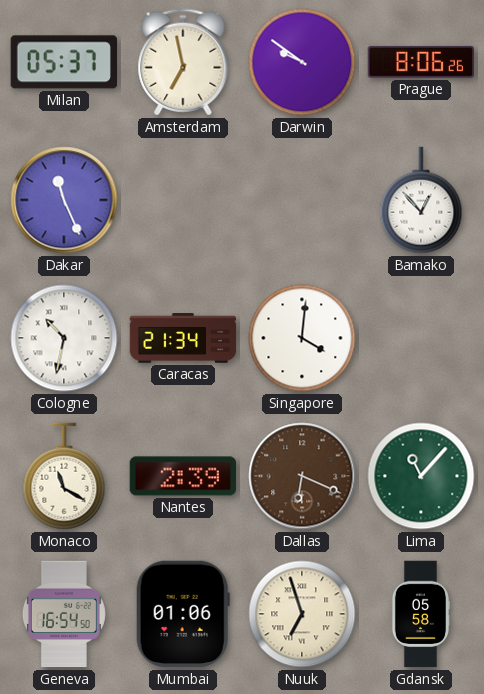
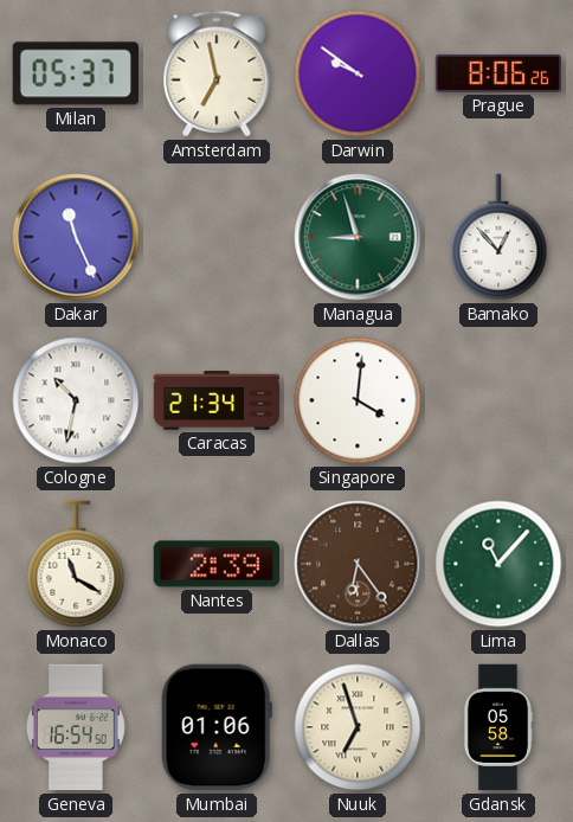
Managua: none -> 8:57 (358, 237)
Dallas: 6:19 -> 6:24 (358, 564)
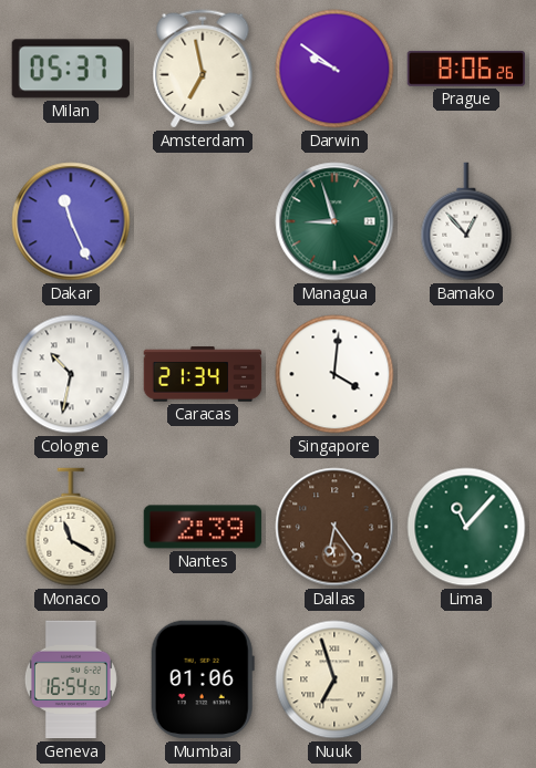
Gdansk: 05:58 -> none (497, 727)
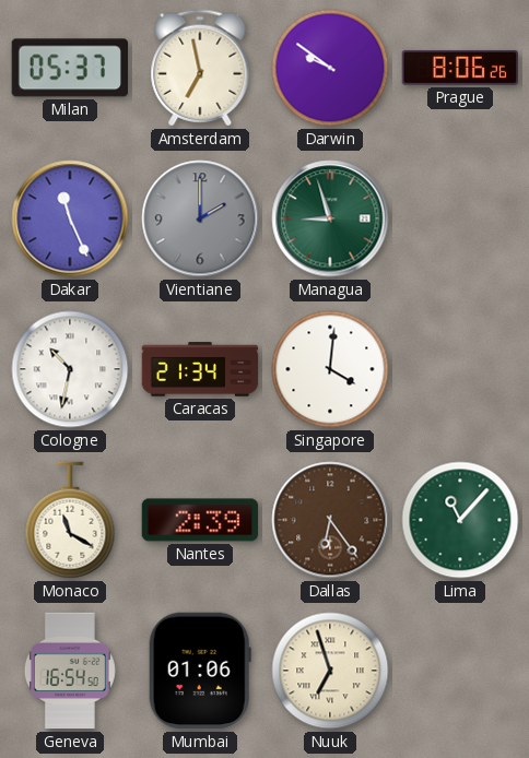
Vientiane: none -> 2:00 (200, 218)
Bamako: 12:53 -> none (466, 221)
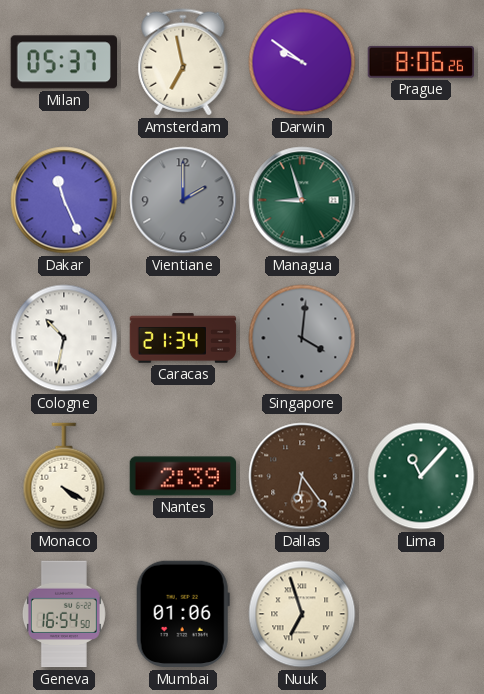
Singapore dial: white -> grey (302, 338)
Monaco: 11:20 -> 4:20 (64, 476)
